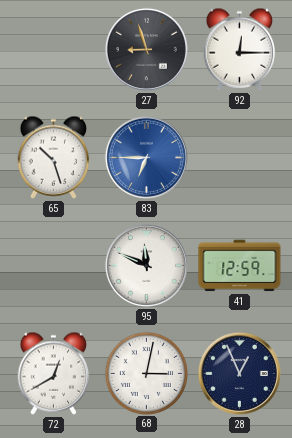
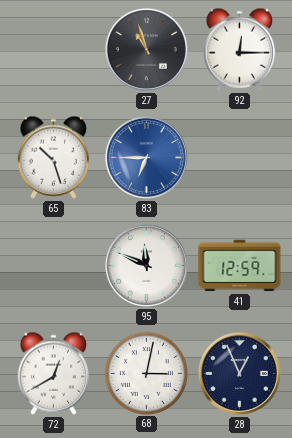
27: 8:57 -> 10:57 (146, 49)
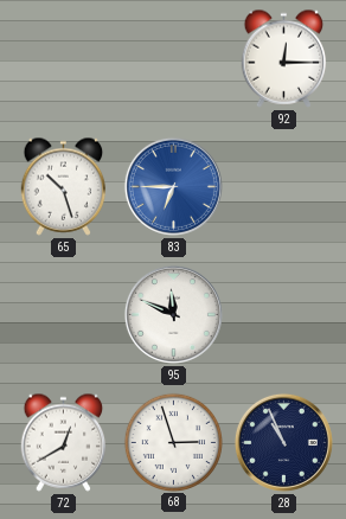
27: 10:57 -> none (146, 49)
41: 12:59 -> none (240, 266)
68: 3:02 -> 2:57 (173, 442)
28: 12:56 -> 10:56 (283, 442)
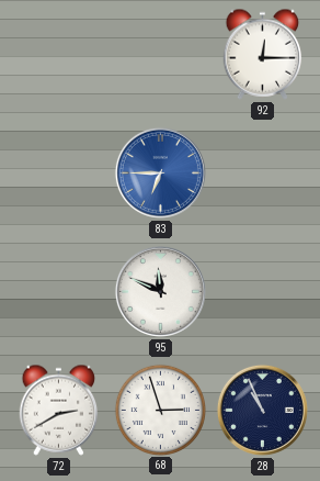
65: 10:27 -> none (64, 186)
72: 12:40 -> 2:40 (59, 410)
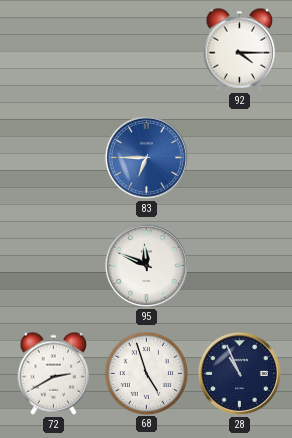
92: 12:15 -> 4:15 (240, 49)
68: 2:57 -> 4:57 (146, 373)
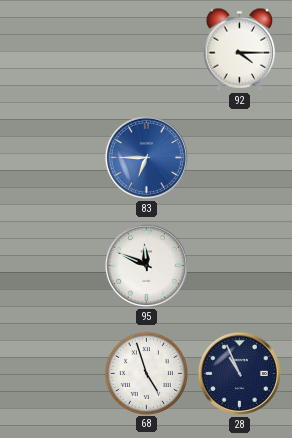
72: 2:40 -> none (54, 373)
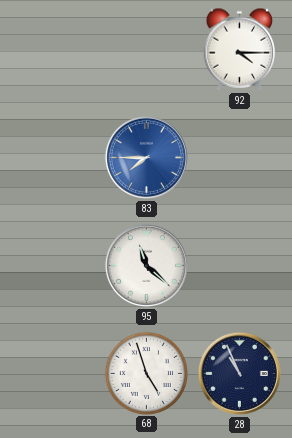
83: 6:45 -> 7:45 (146, 157)
95: 11:49 -> 11:22 (146, 265)
